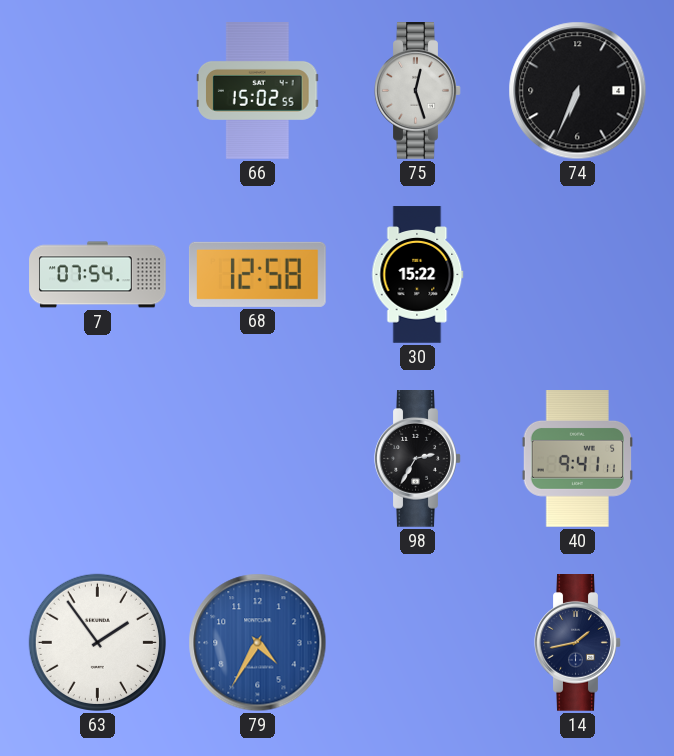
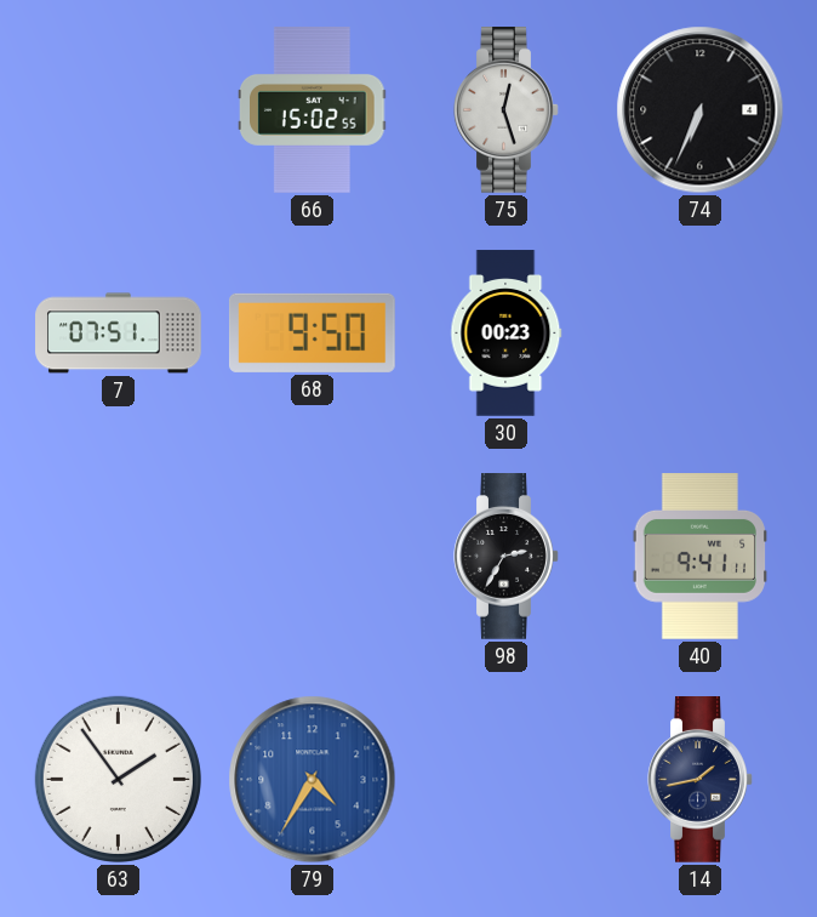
7: 07:54 -> 07:51 (119, 334)
68: 12:58 -> 9:50 (313, 332)
30: 15:22 -> 00:23 (507, 334)
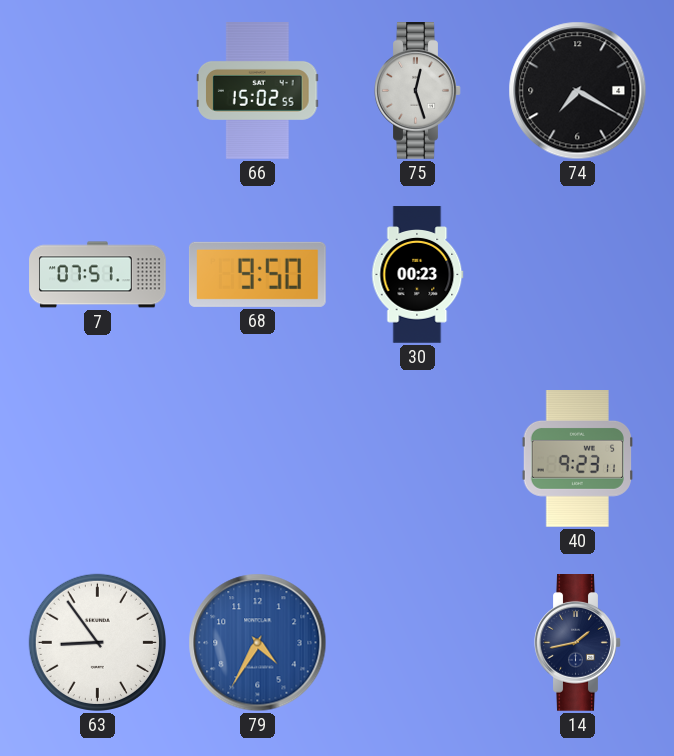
74: 6:34 -> 7:20 (578, 91)
98: 2:35 -> none (507, 557)
40: 9:41 -> 9:23 (577, 459)
63: 1:54 -> 8:54 (97, 642)
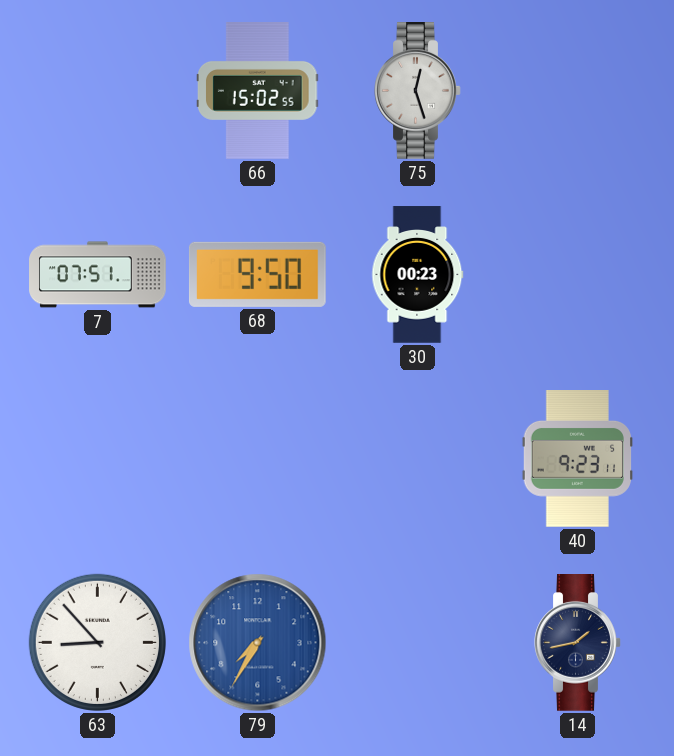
74: 7:20 -> none (578, 91)
63: 8:54 -> 8:53 (97, 642)
79: 4:35 -> 7:35 (258, 643)
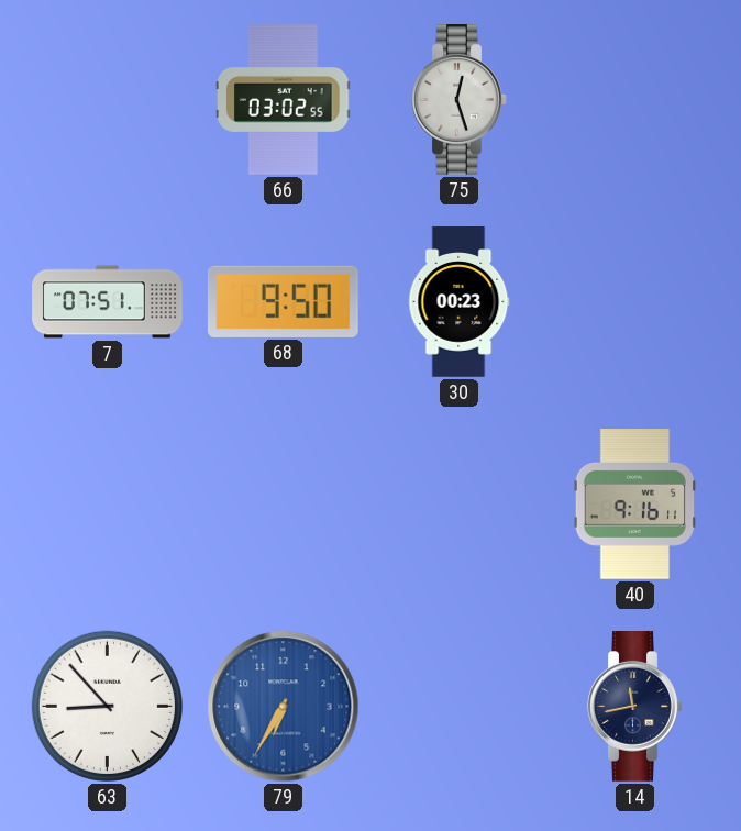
66: 15:02 -> 03:02 (284, 100)
40: 9:23 -> 9:16 (634, 505)
79: 7:35 -> 6:35 (284, 707)
14: 1:43 -> 11:43 (635, 707)
